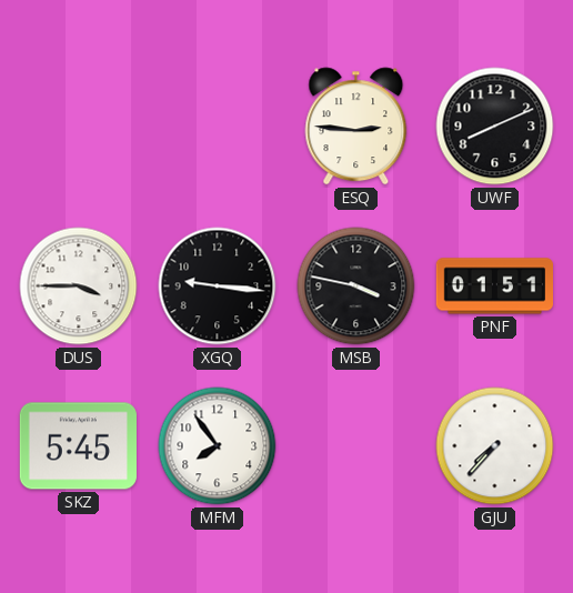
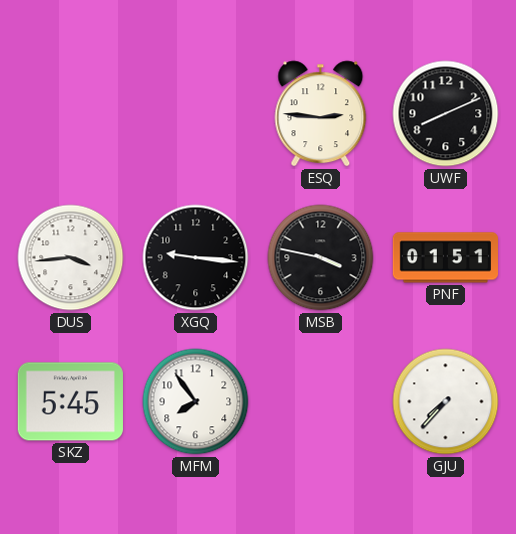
DUS: 3:45 -> 3:44 (71, 258)
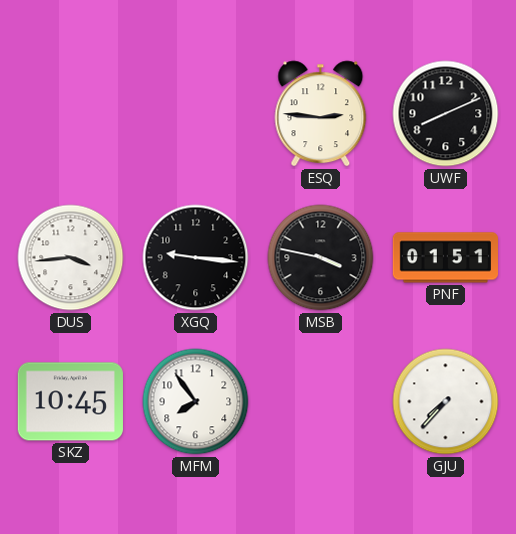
SKZ: 5:45 -> 10:45 (70, 402)
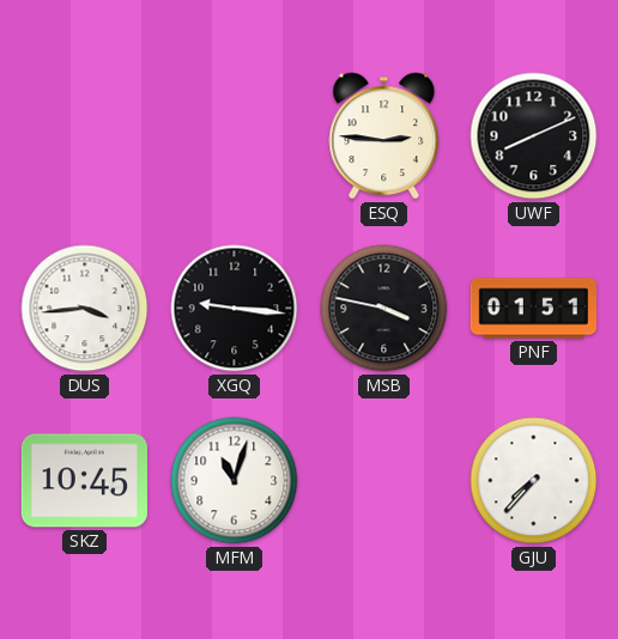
MFM: 7:54 -> 11:03 (235, 481)
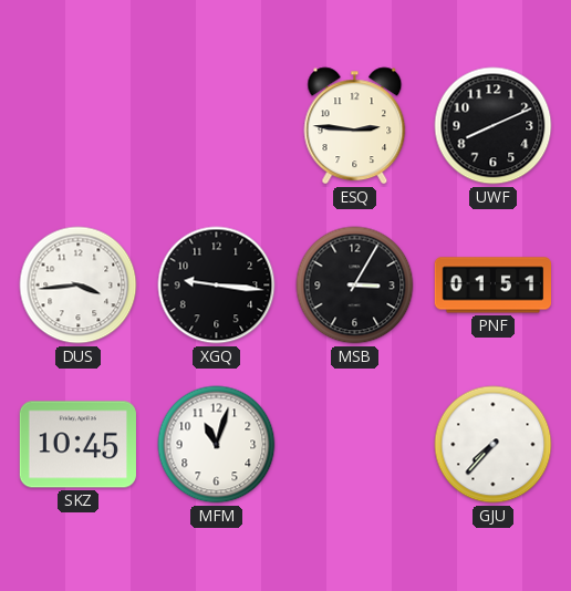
MSB: 3:47 -> 3:05 (355, 286)
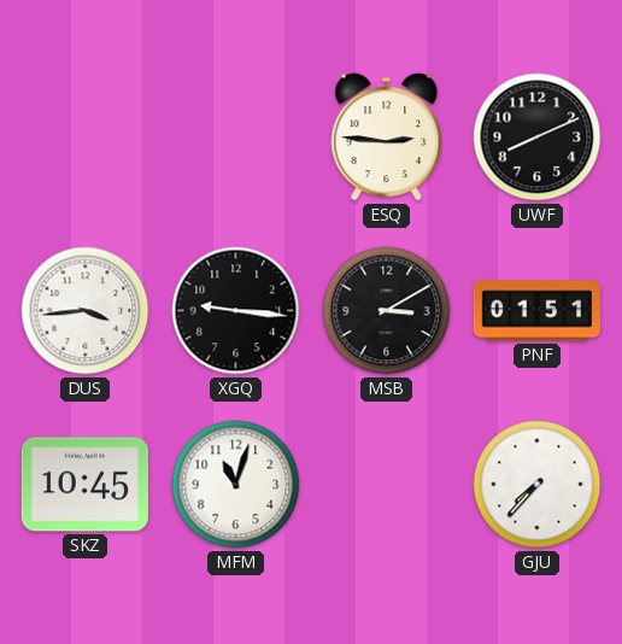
MSB: 3:05 -> 3:10 (387, 311)
